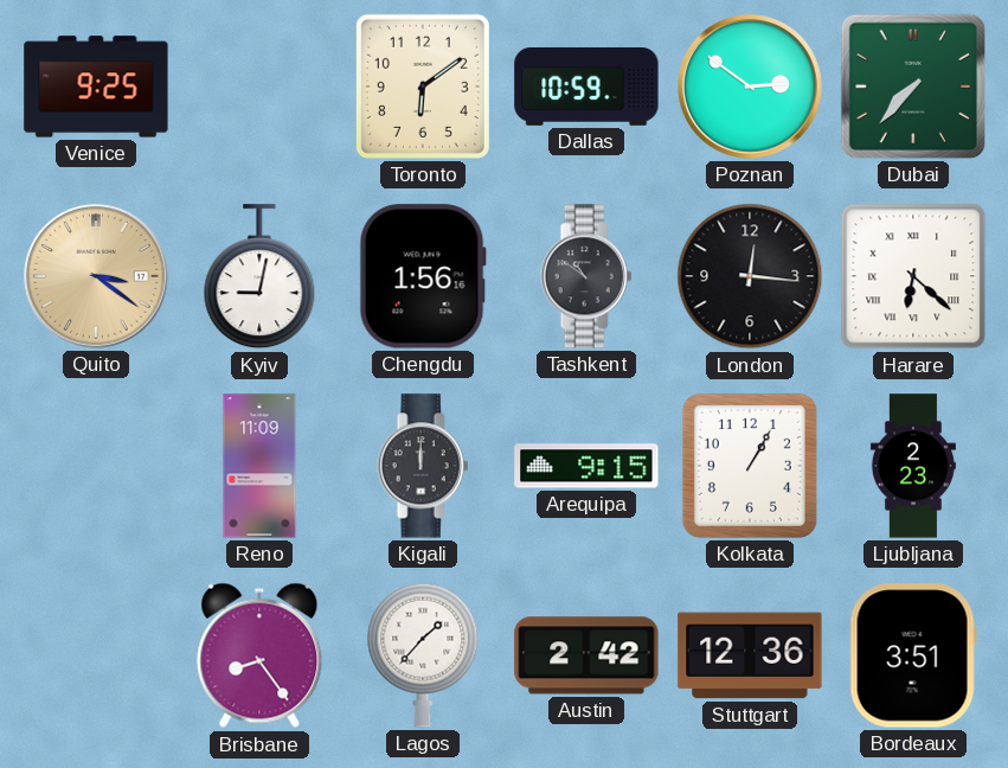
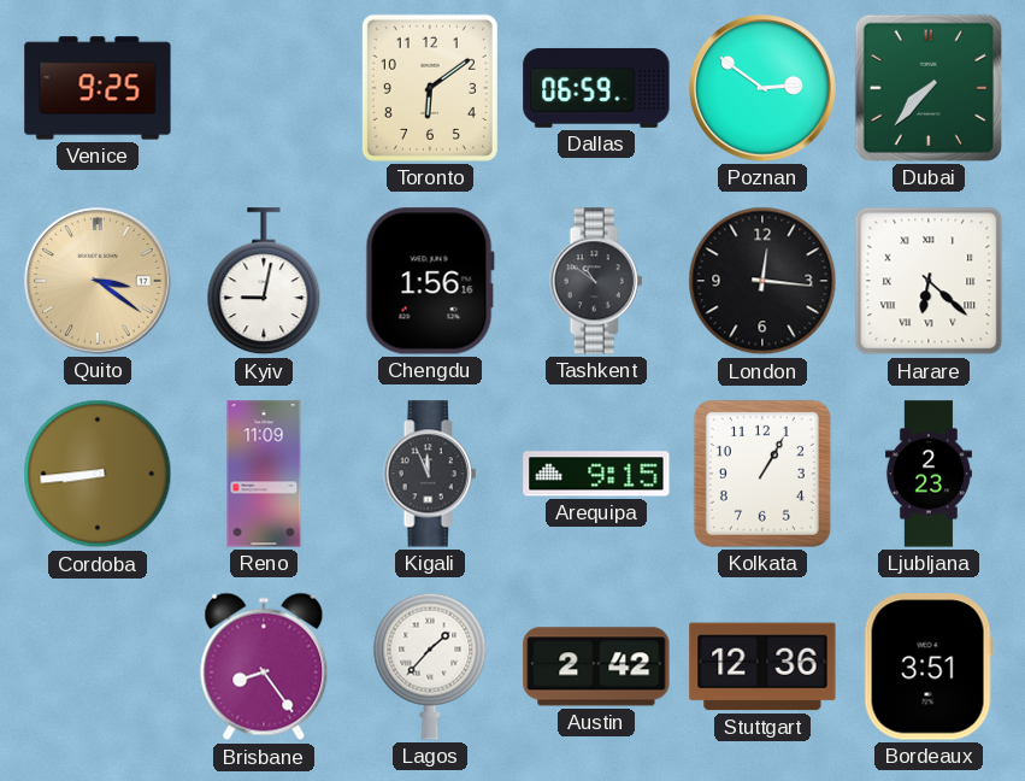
Dallas: 10:59 -> 06:59 (596, 88)
Cordoba: none -> 8:44 (98, 474)
Kigali: 12:00 -> 11:56 (430, 474)
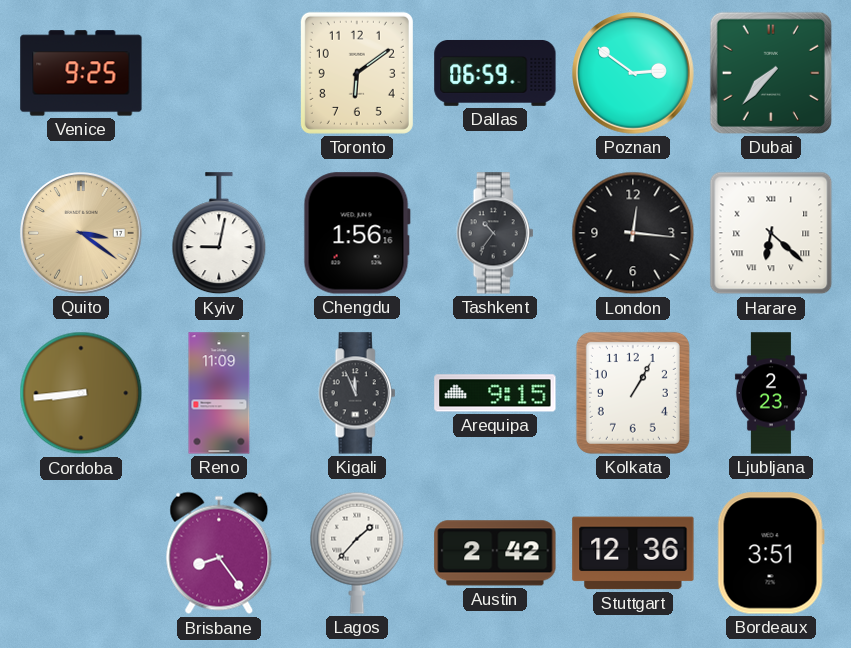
Tashkent: 10:51 -> 10:36 (495, 233)
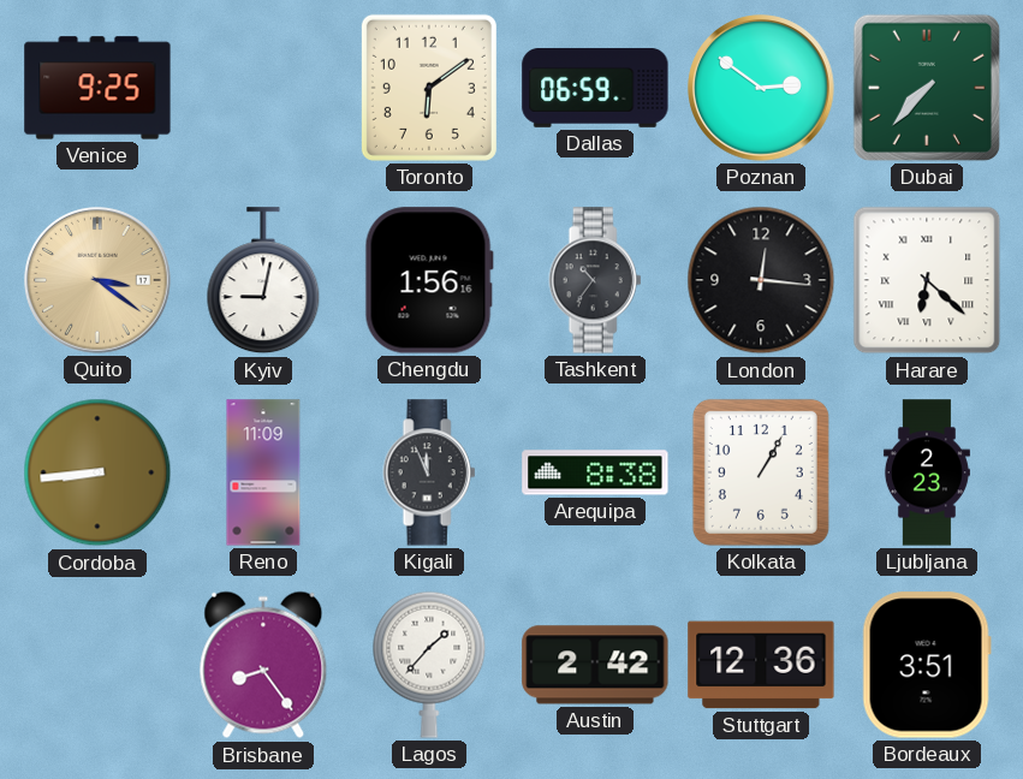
Arequipa: 9:15 -> 8:38 (595, 472)
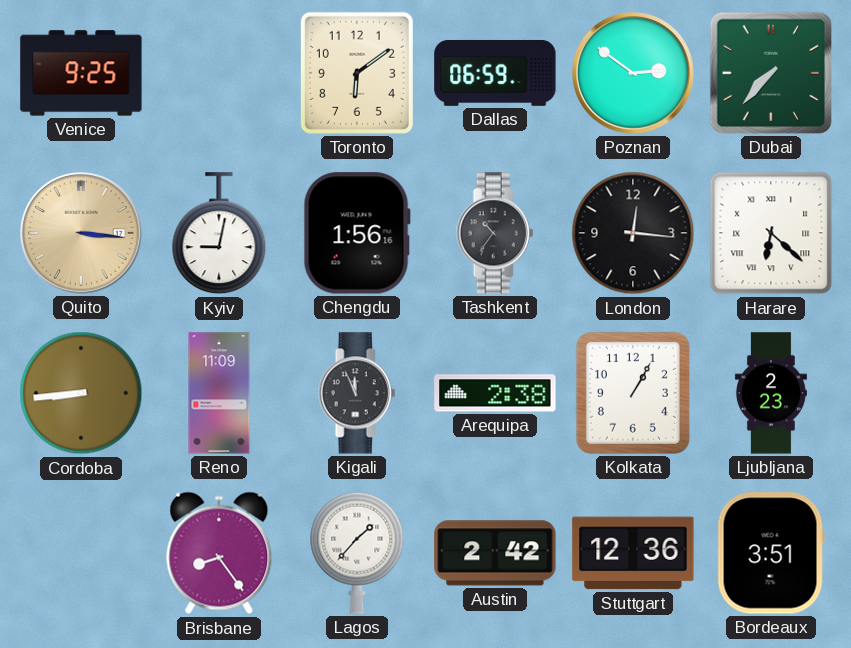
Quito: 3:21 -> 3:16 (81, 233)
Arequipa: 8:38 -> 2:38 (495, 393)
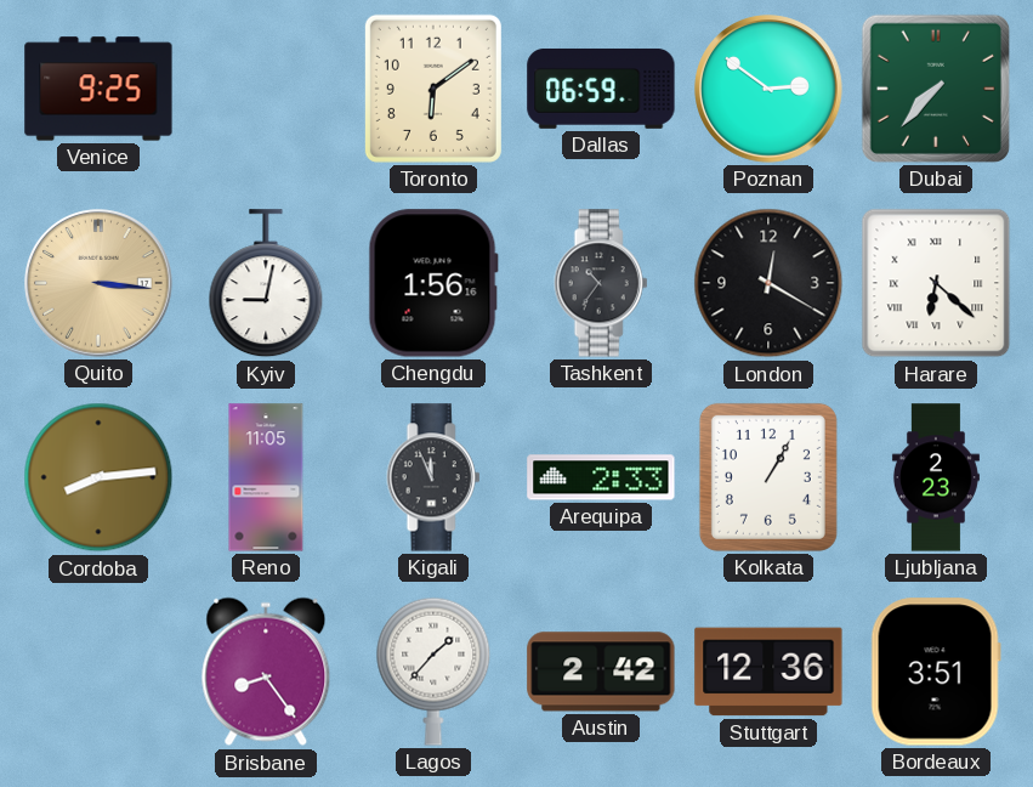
London: 12:16 -> 12:20 (768, 283)
Cordoba: 8:44 -> 8:14 (98, 477)
Reno: 11:09 -> 11:05 (266, 477)
Arequipa: 2:38 -> 2:33 (601, 477)
